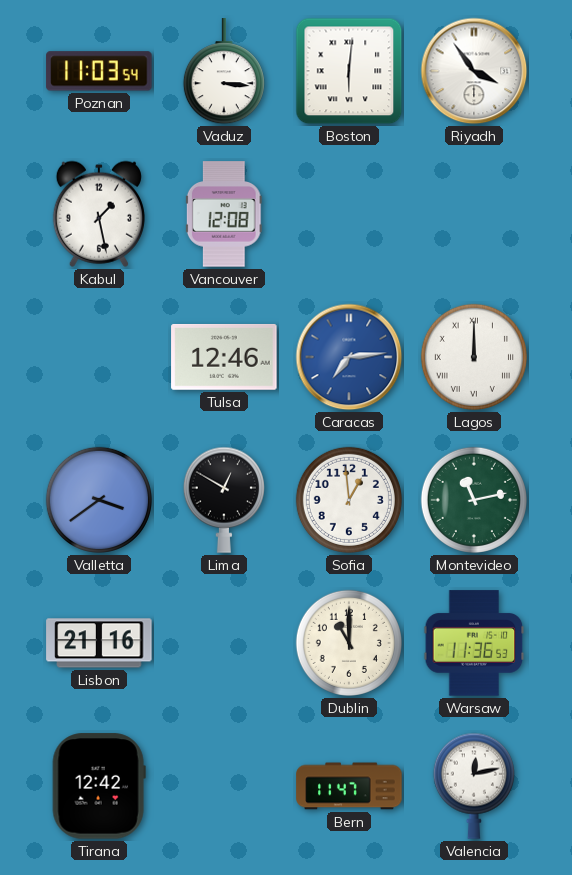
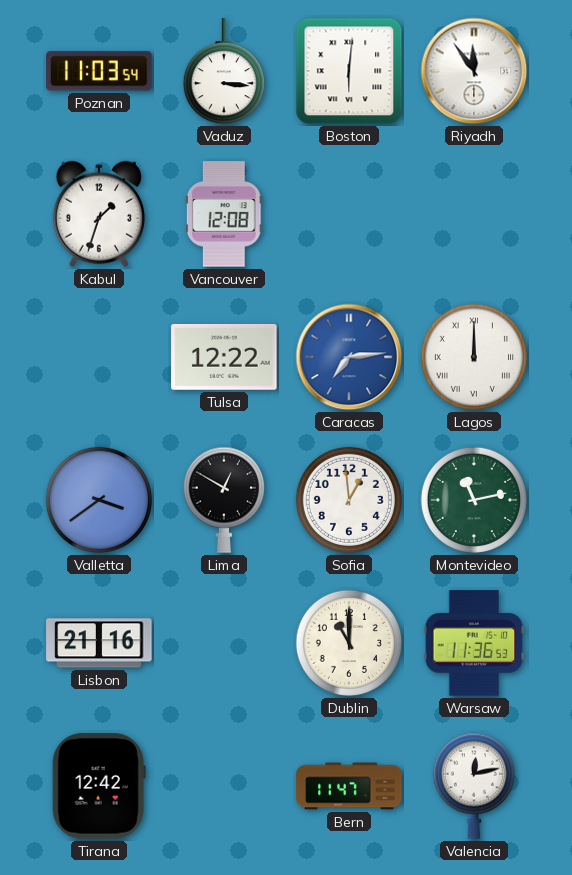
Riyadh: 3:54 -> 11:54 (474, 71)
Kabul: 1:28 -> 1:33 (99, 214)
Tulsa: 12:46 -> 12:22 (224, 357)
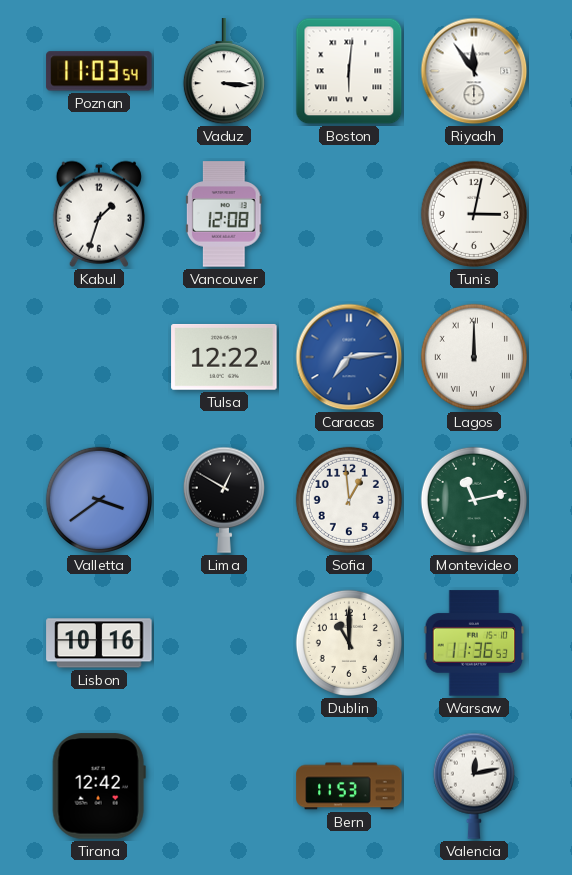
Tunis: none -> 3:02 (474, 214)
Lisbon: 21:16 -> 10:16 (99, 643)
Bern: 11:47 -> 11:53 (349, 786)
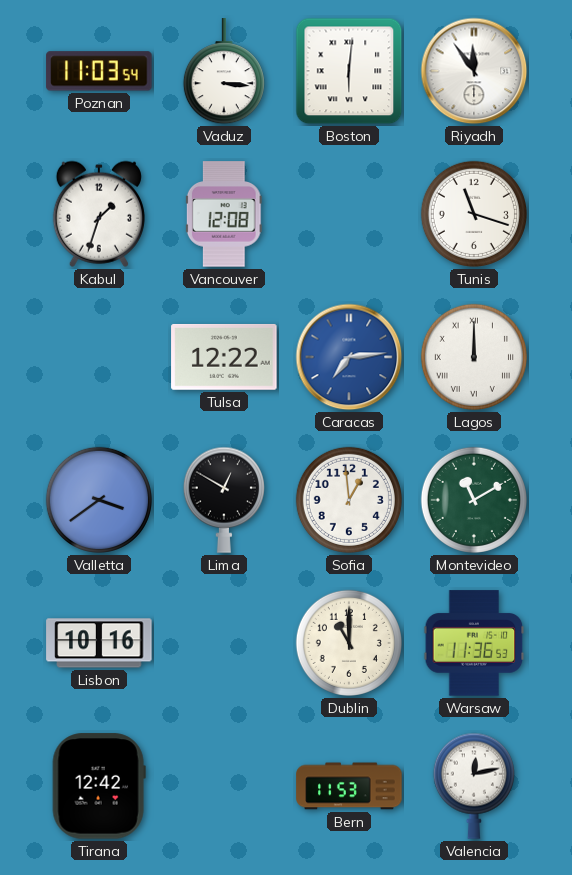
Tunis: 3:02 -> 11:18 (474, 214)
Montevideo: 11:13 -> 11:10 (474, 500)
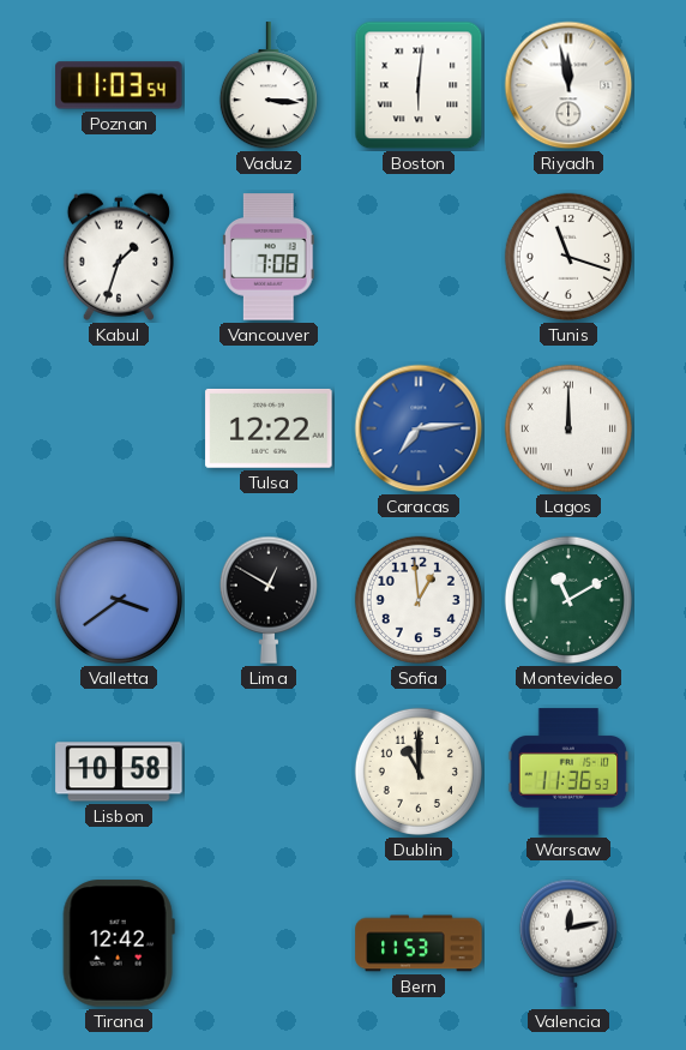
Riyadh: 11:54 -> 11:58 (568, 85)
Vancouver: 12:08 -> 7:08 (269, 257)
Lisbon: 10:16 -> 10:58 (119, 772)
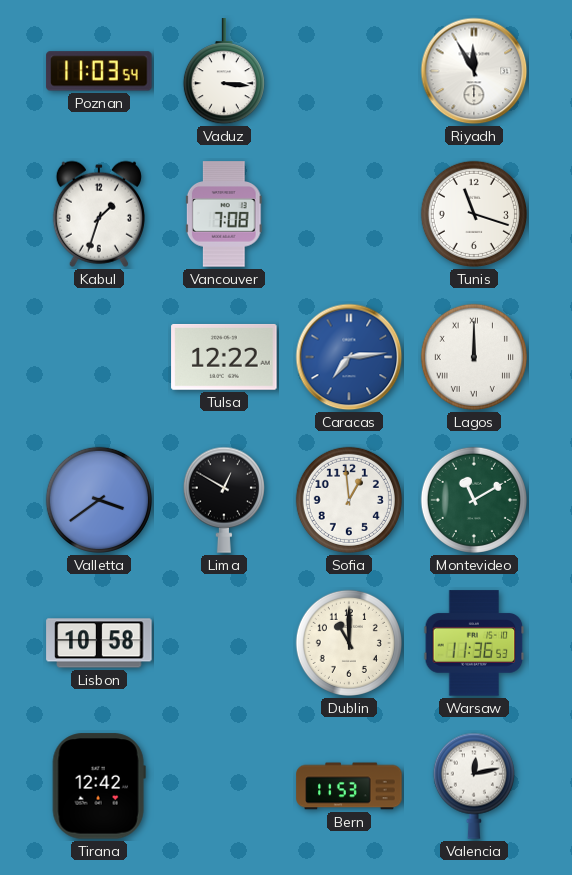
Boston: 6:01 -> none (419, 85)
Riyadh: 11:58 -> 11:55 (474, 71)
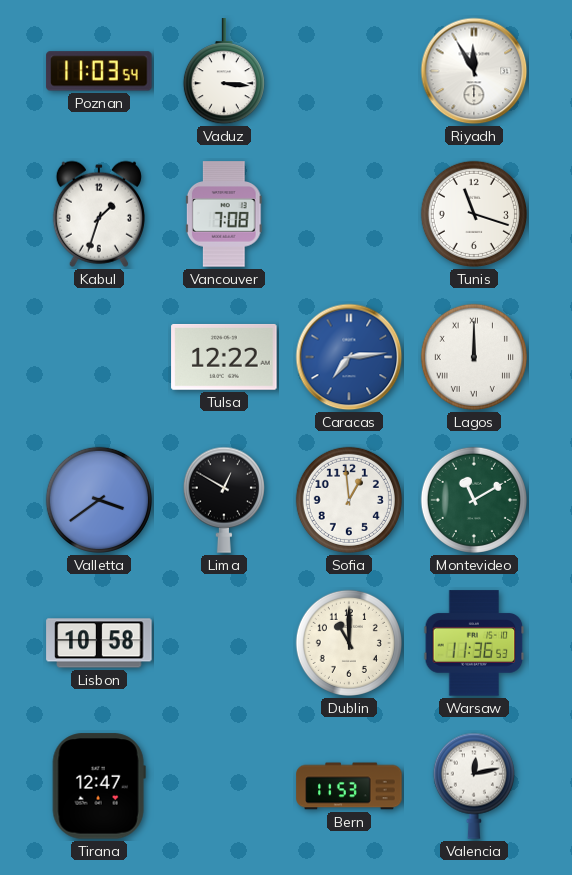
Tirana: 12:42 -> 12:47 (99, 786)
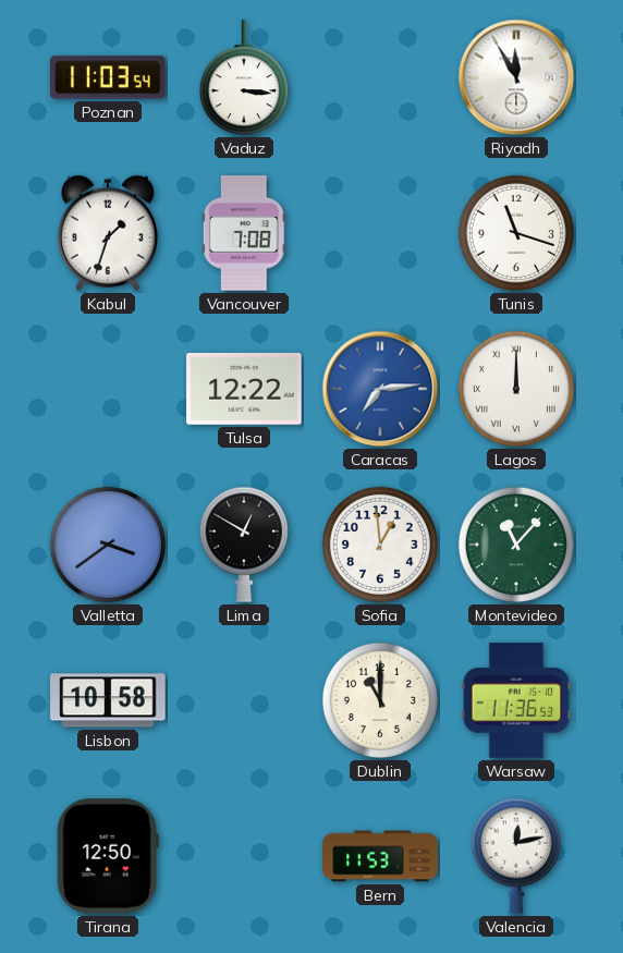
Montevideo: 11:10 -> 11:07 (516, 545)
Tirana: 12:47 -> 12:50 (108, 856)
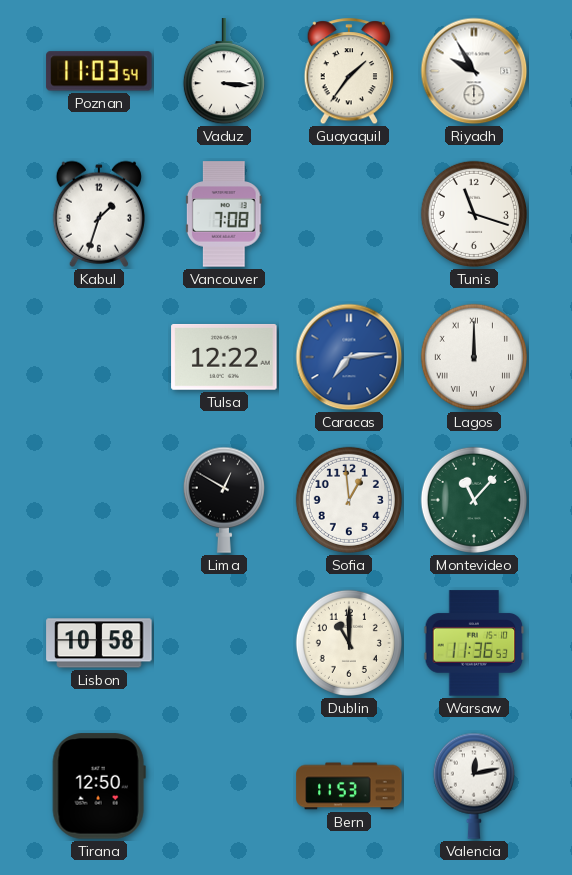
Guayaquil: none -> 1:36 (349, 72)
Riyadh: 11:55 -> 9:55 (474, 71)
Valletta: 3:39 -> none (108, 545)
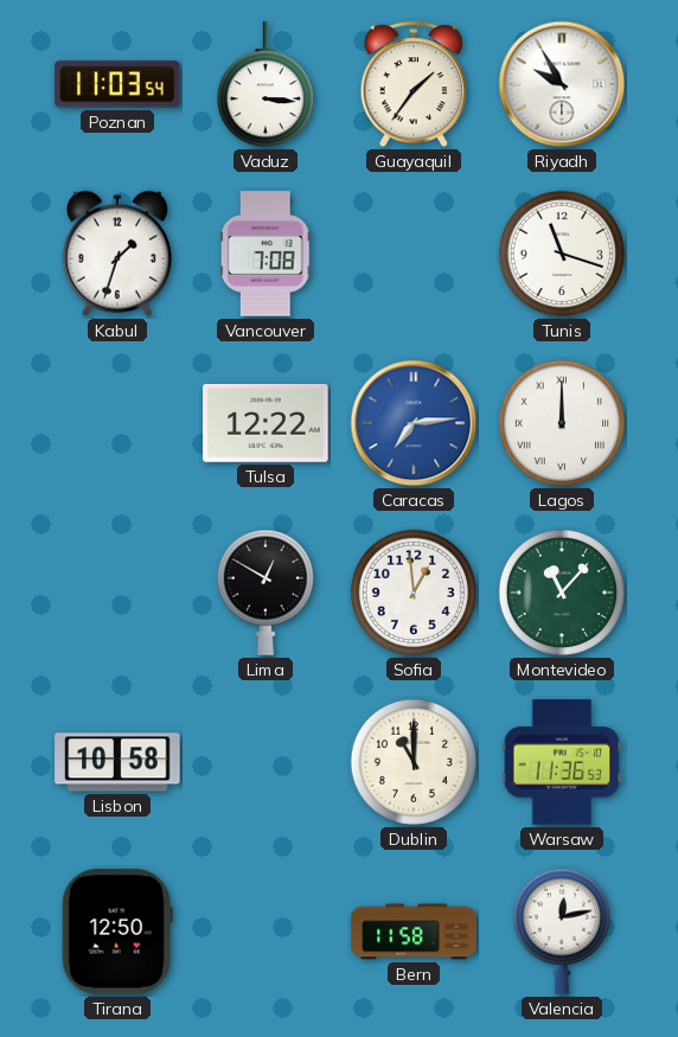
Bern: 11:53 -> 11:58 (414, 932)
